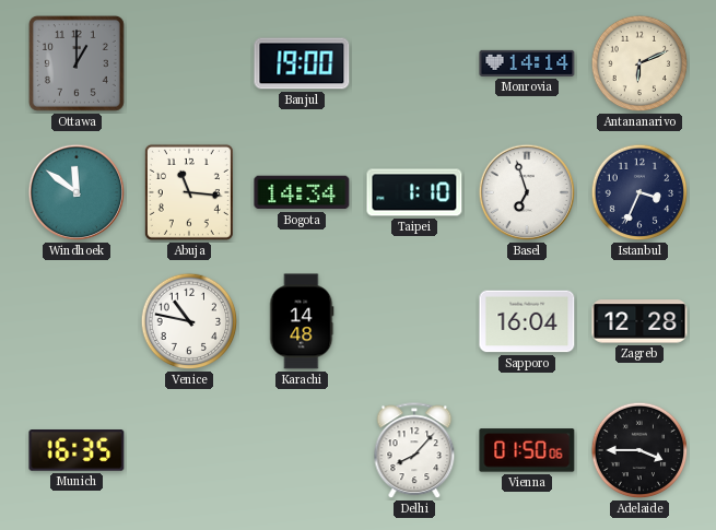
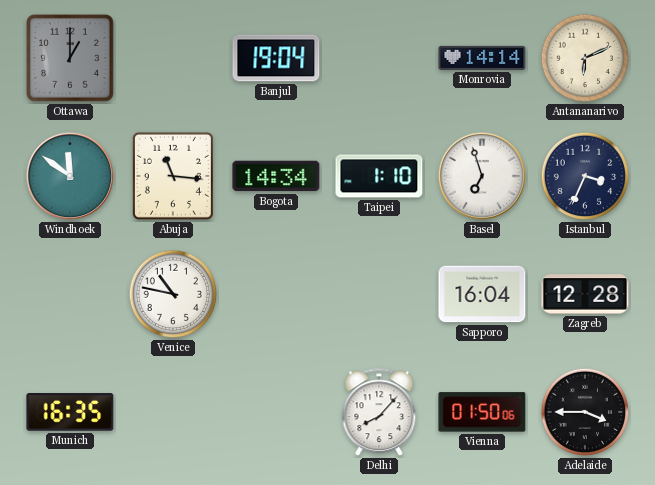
Banjul: 19:00 -> 19:04 (276, 58)
Karachi: 14:48 -> none (302, 321)
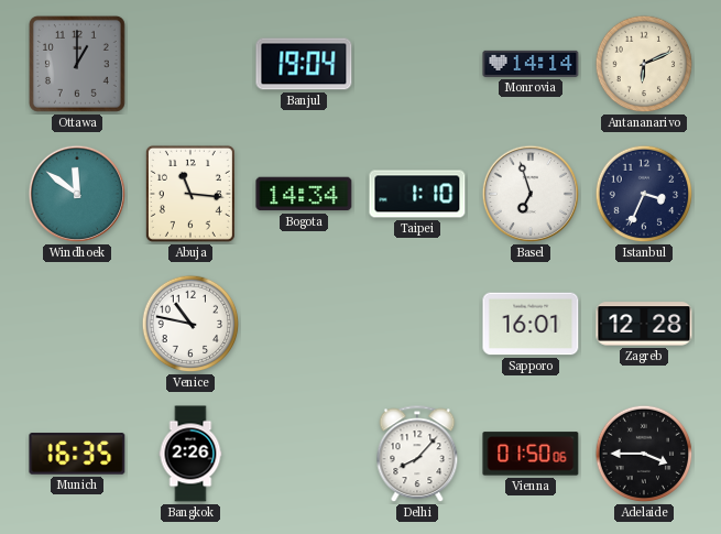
Sapporo: 16:04 -> 16:01 (531, 324)
Bangkok: none -> 2:26 (190, 454)
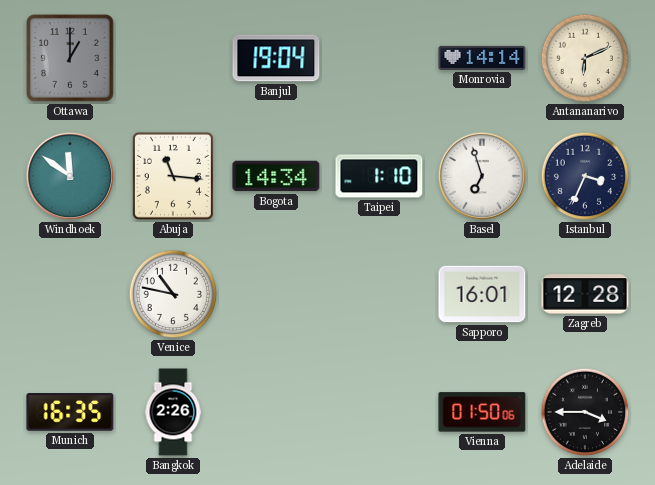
Delhi: 8:07 -> none (417, 455)
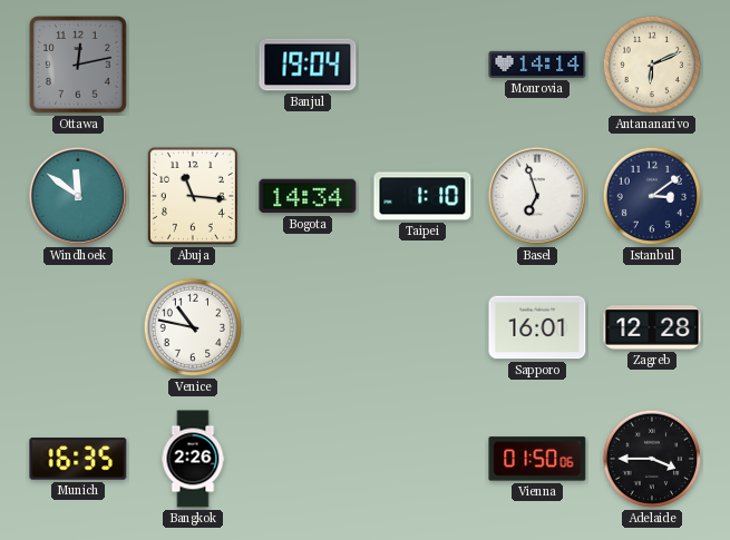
Ottawa: 1:00 -> 12:13 (78, 65)
Istanbul: 3:34 -> 3:09 (652, 196)
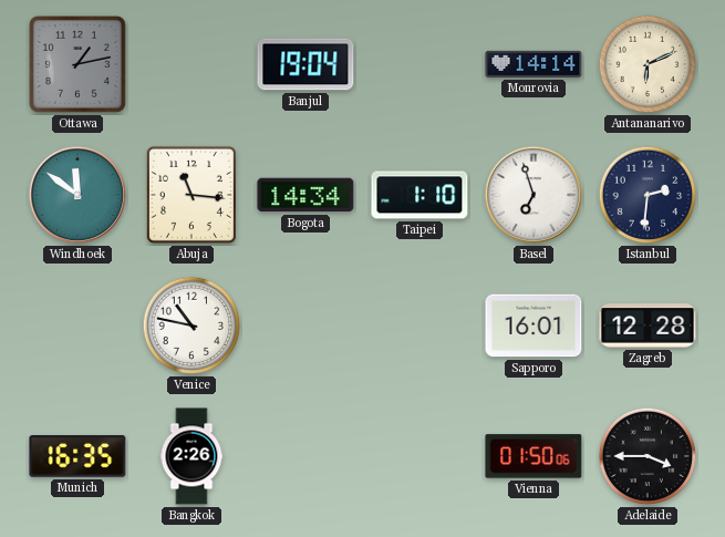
Ottawa: 12:13 -> 1:13 (77, 64)
Istanbul: 3:09 -> 2:31 (648, 195)
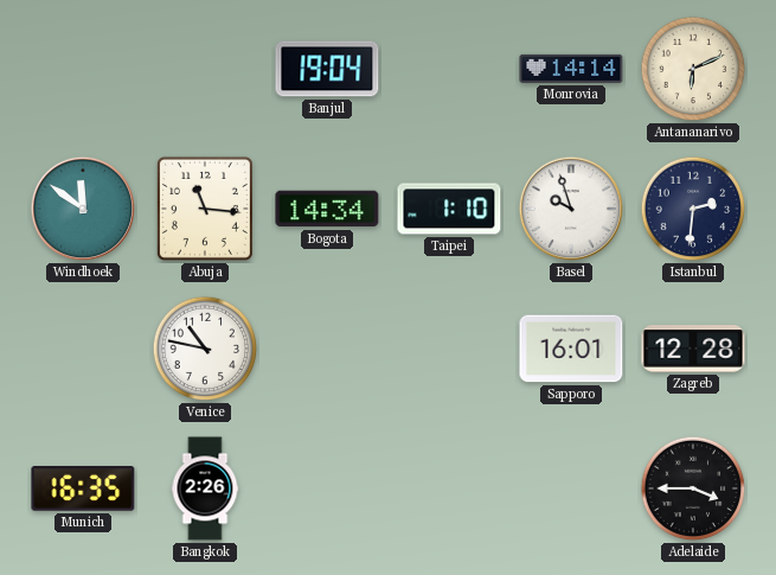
Ottawa: 1:13 -> none (77, 64)
Basel: 6:57 -> 9:57 (571, 209)
Vienna: 01:50 -> none (534, 456)
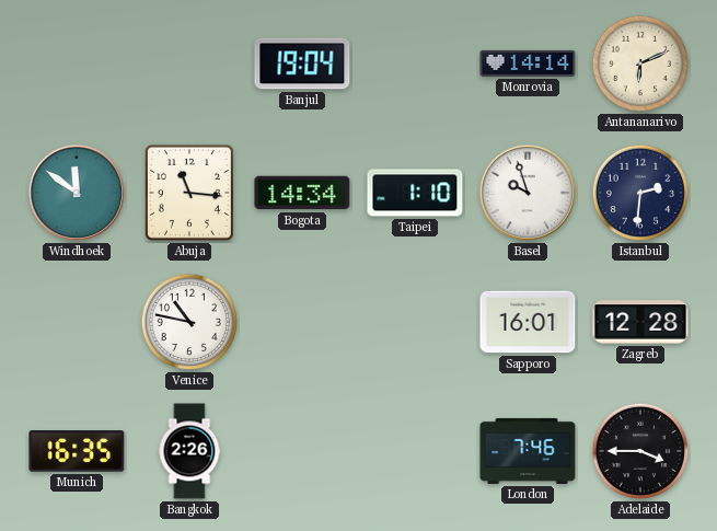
London: none -> 7:46 (528, 451)
